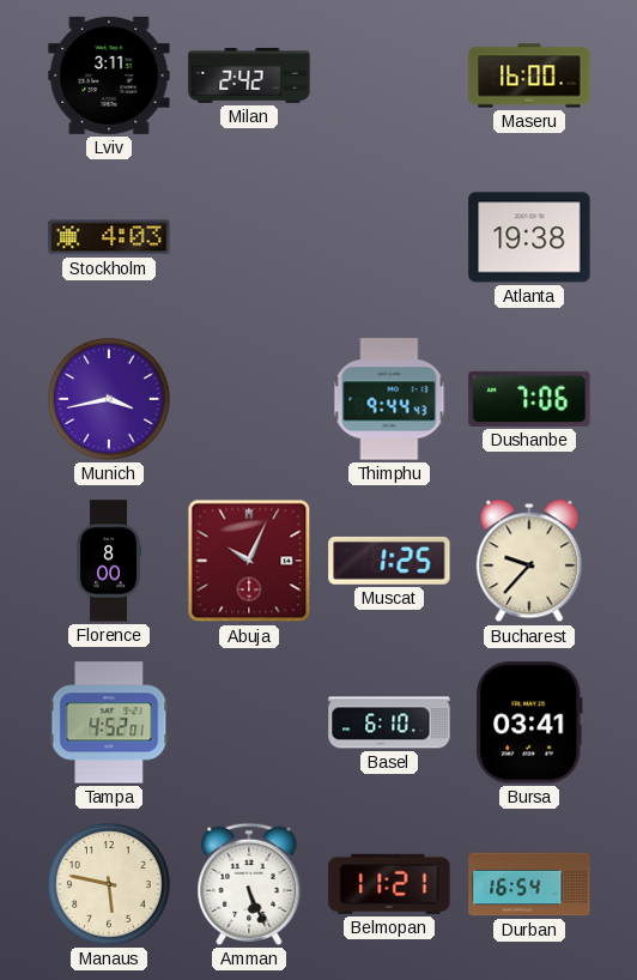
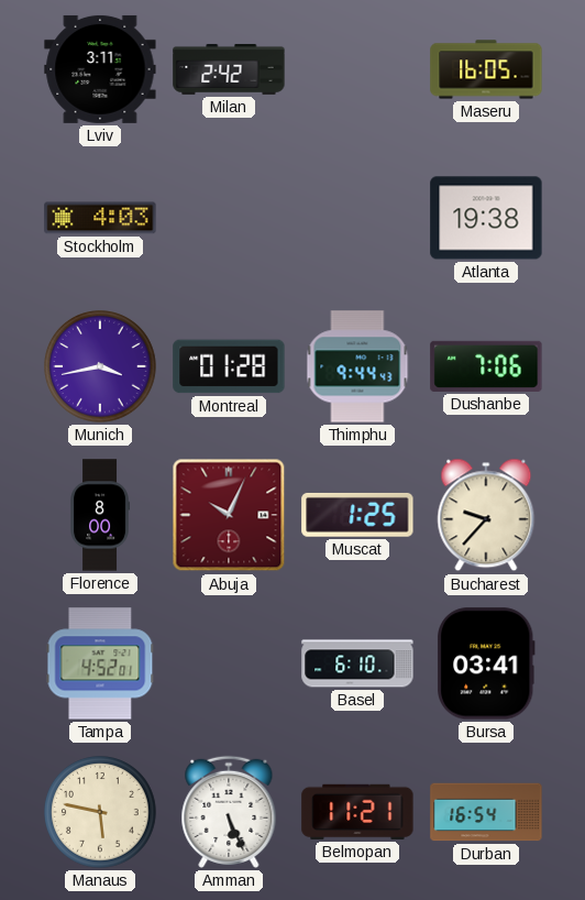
Maseru: 16:00 -> 16:05 (486, 69)
Montreal: none -> 01:28 (229, 366)
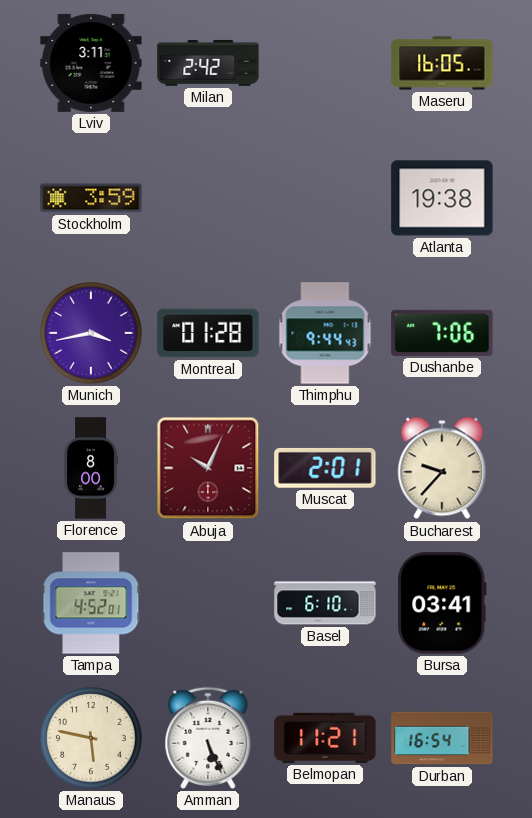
Stockholm: 4:03 -> 3:59 (91, 198)
Muscat: 1:25 -> 2:01 (325, 468)
